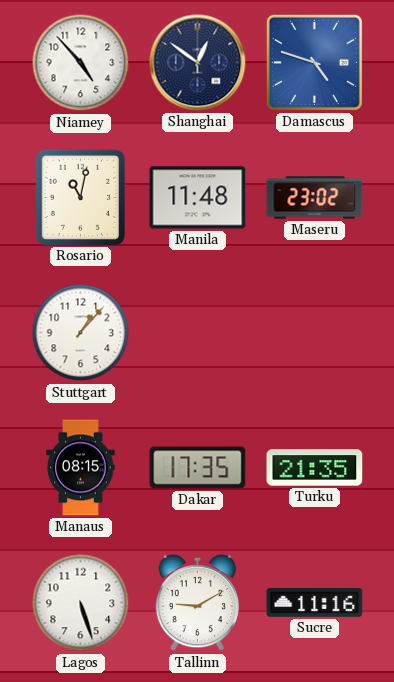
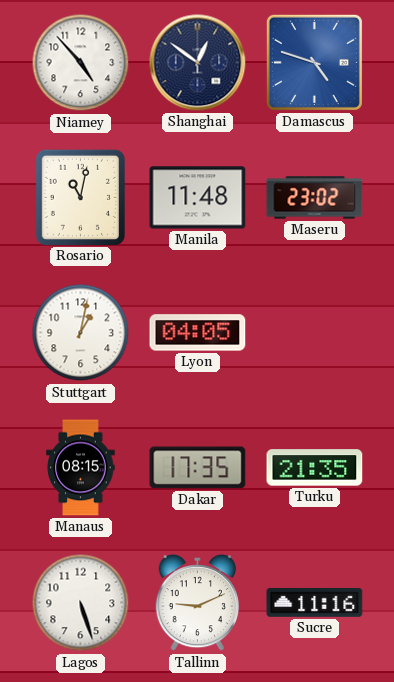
Stuttgart: 1:07 -> 1:02 (81, 333)
Lyon: none -> 04:05 (198, 333)
Tallinn: 9:10 -> 9:11 (197, 603)
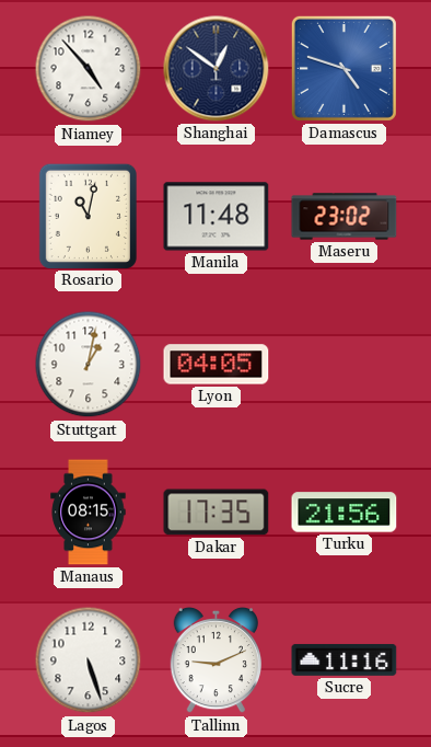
Turku: 21:35 -> 21:56 (345, 513)
